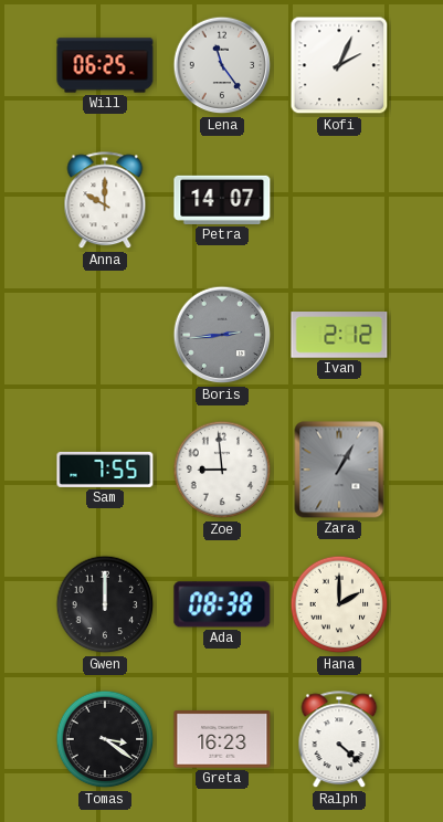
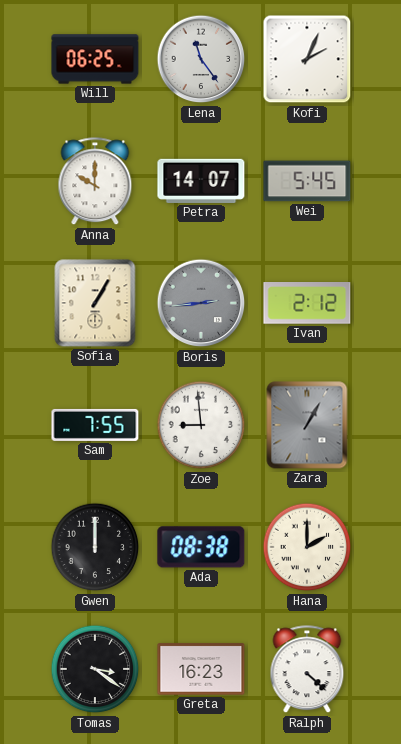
Wei: none -> 5:45 (307, 181)
Sofia: none -> 1:05 (95, 303)
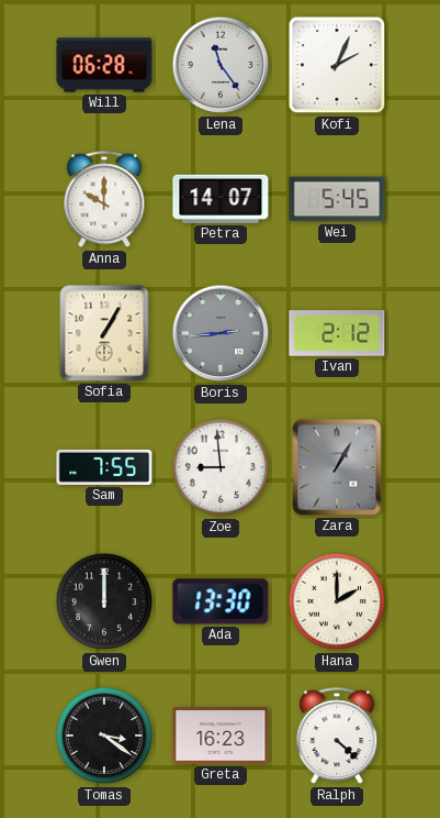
Will: 06:25 -> 06:28 (104, 65)
Ada: 08:38 -> 13:30 (221, 601)
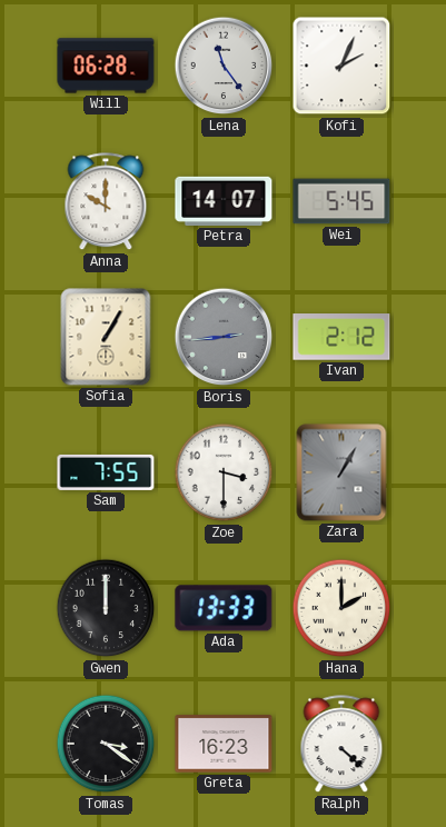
Zoe: 8:59 -> 3:30 (224, 472)
Ada: 13:30 -> 13:33 (224, 608)
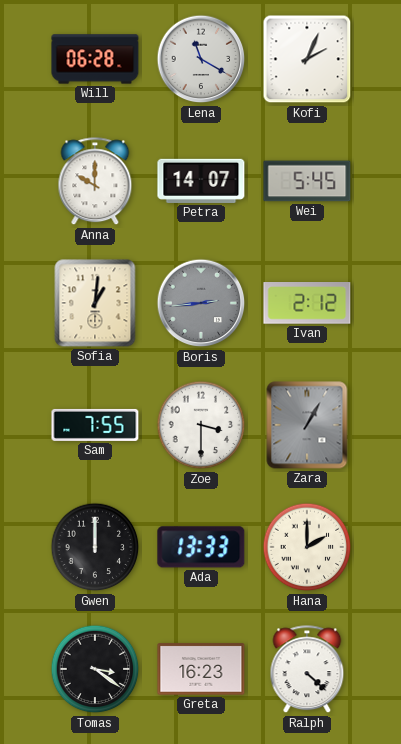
Lena: 11:24 -> 11:20 (201, 59)
Sofia: 1:05 -> 1:01 (95, 303)
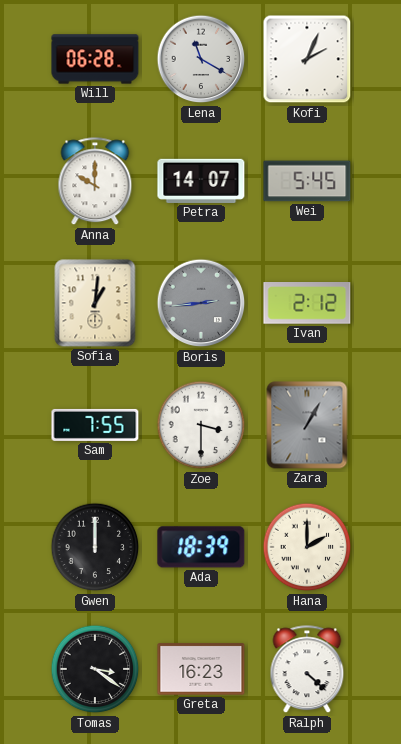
Ada: 13:33 -> 18:39 (201, 547)
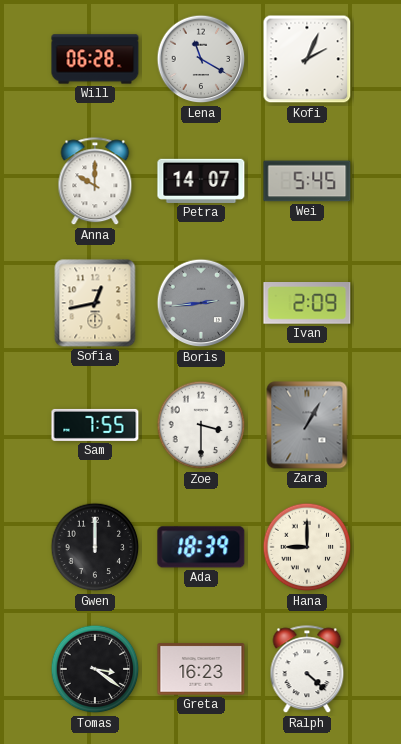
Sofia: 1:01 -> 12:43 (95, 303)
Ivan: 2:12 -> 2:09 (307, 303)
Hana: 2:00 -> 9:00 (307, 547)
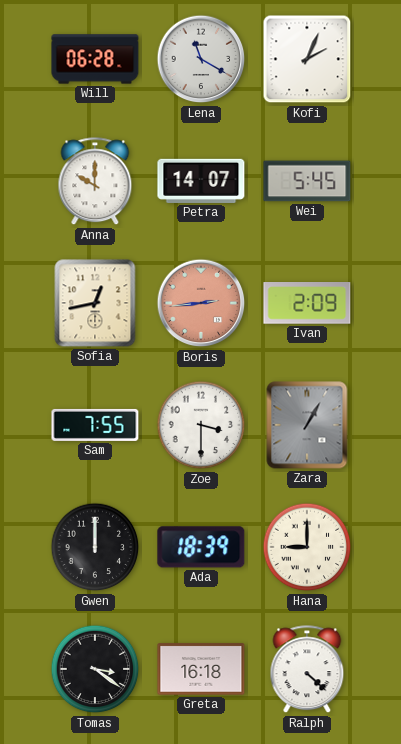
Boris dial: grey -> salmon (201, 303)
Greta: 16:23 -> 16:18 (201, 669)
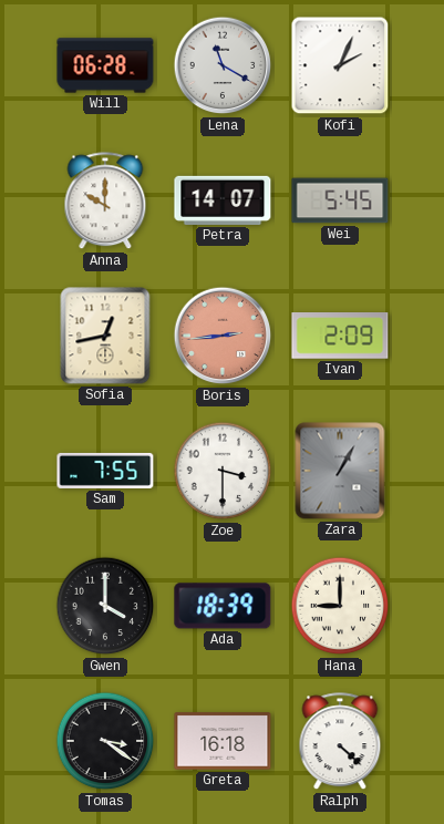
Gwen: 12:00 -> 4:00 (105, 606)
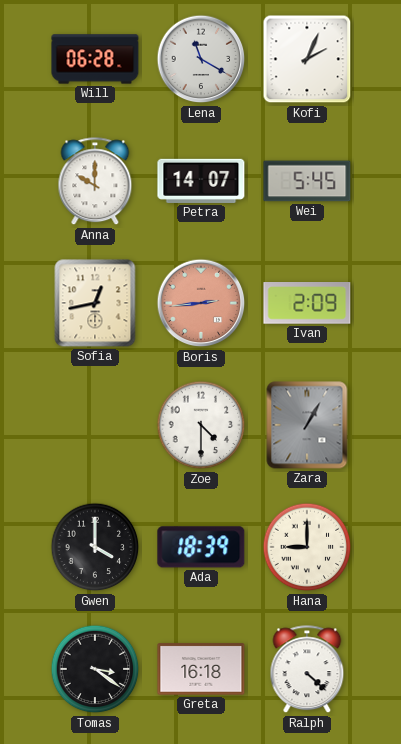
Sam: 7:55 -> none (105, 471)
Zoe: 3:30 -> 4:30 (201, 425)
